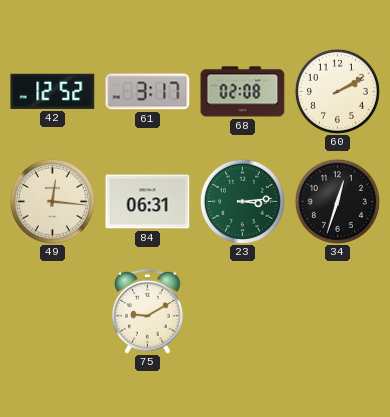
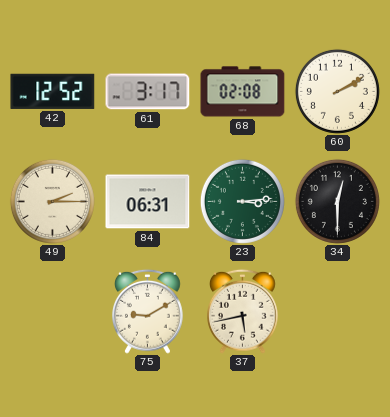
49: 12:16 -> 2:15 (52, 201)
34: 12:33 -> 12:30 (337, 201)
37: none -> 5:43 (243, 311)
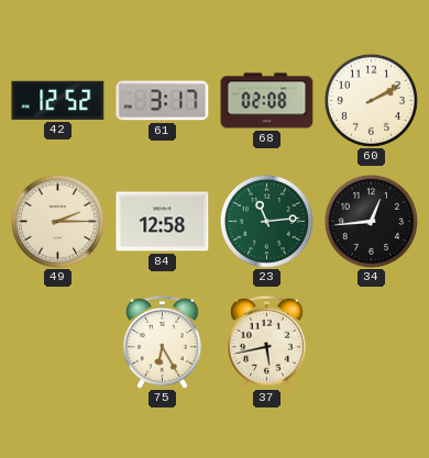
84: 06:31 -> 12:58 (163, 222)
23: 3:14 -> 11:14 (266, 221)
34: 12:30 -> 12:44 (371, 221)
75: 9:10 -> 6:25 (163, 342)
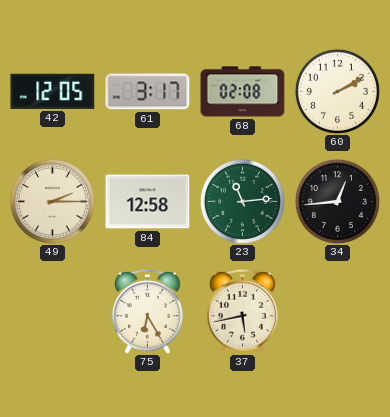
42: 12:52 -> 12:05 (53, 91)
